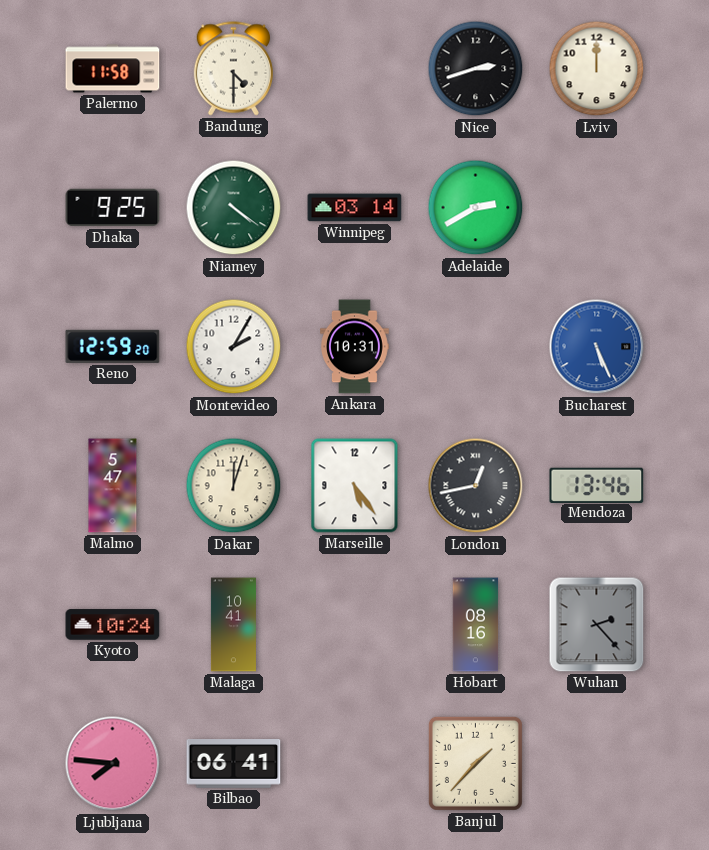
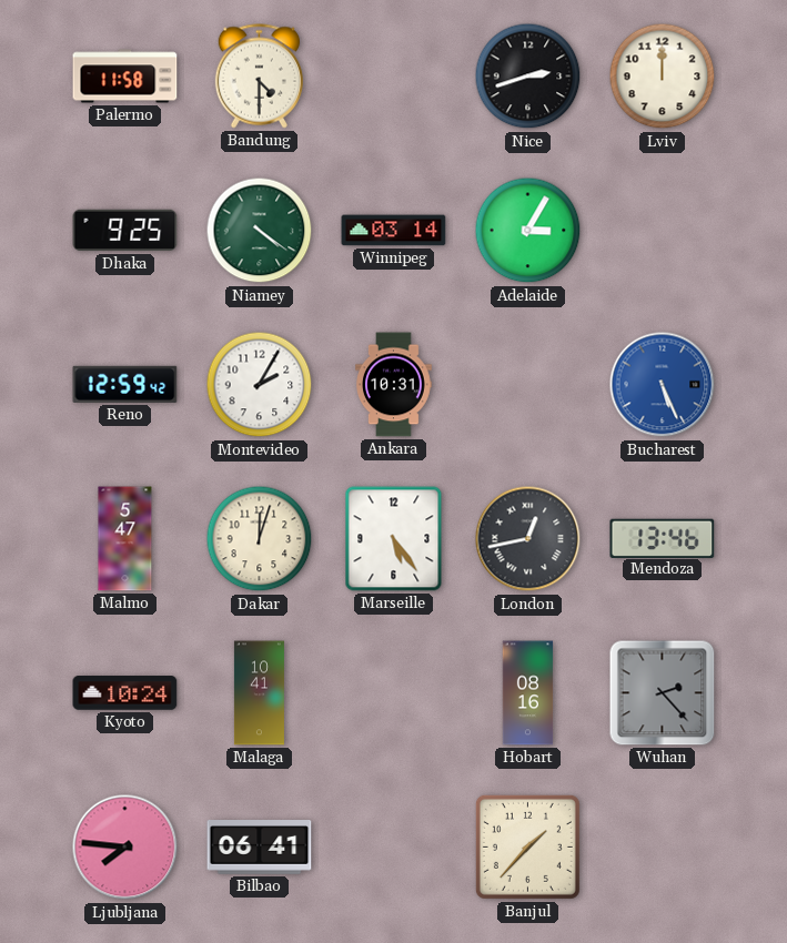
Adelaide: 2:40 -> 3:05 (528, 231)
Reno: 12:59:20 -> 12:59:42 (125, 384)
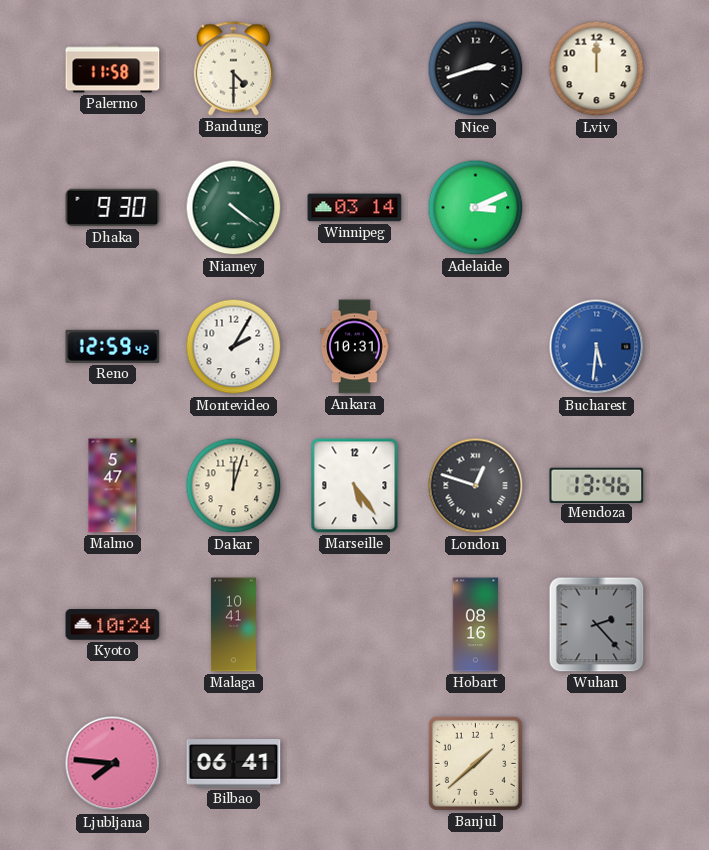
Dhaka: 9:25 -> 9:30 (113, 208)
Adelaide: 3:05 -> 3:11 (476, 208)
Bucharest: 5:26 -> 5:31 (597, 347)
London: 12:43 -> 12:48 (476, 486)
Banjul: 1:37 -> 1:38 (475, 763)
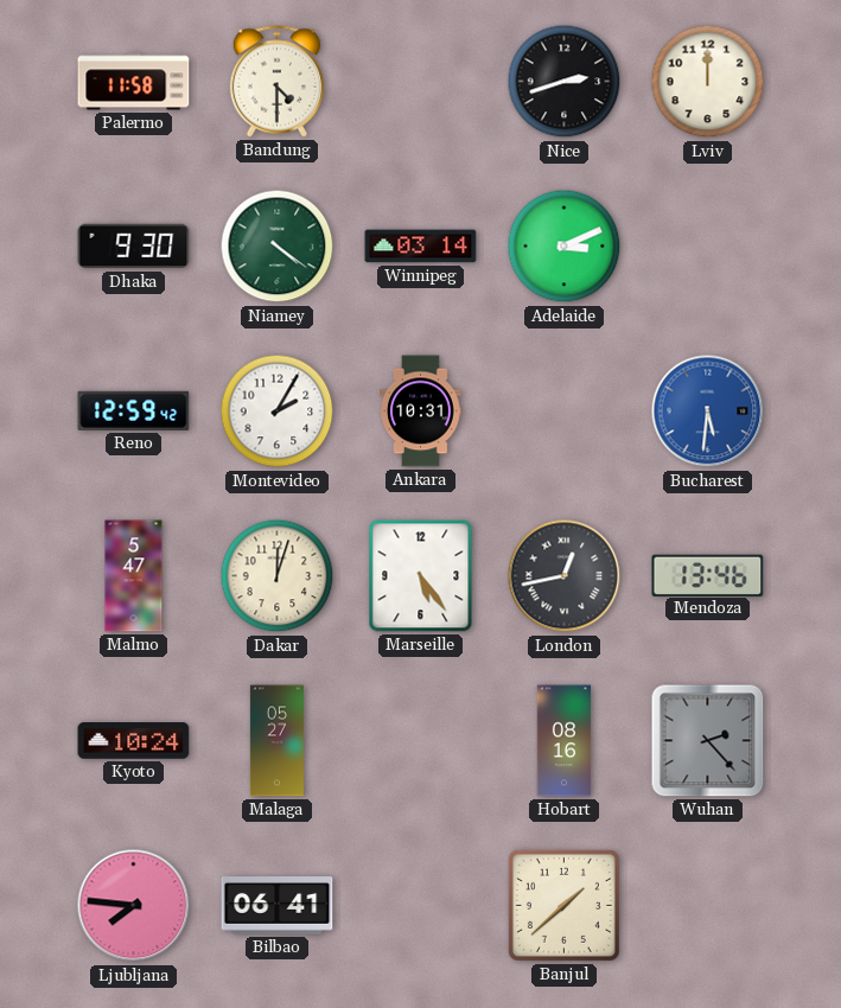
London: 12:48 -> 12:43 (565, 576)
Malaga: 10:41 -> 05:27 (276, 741)
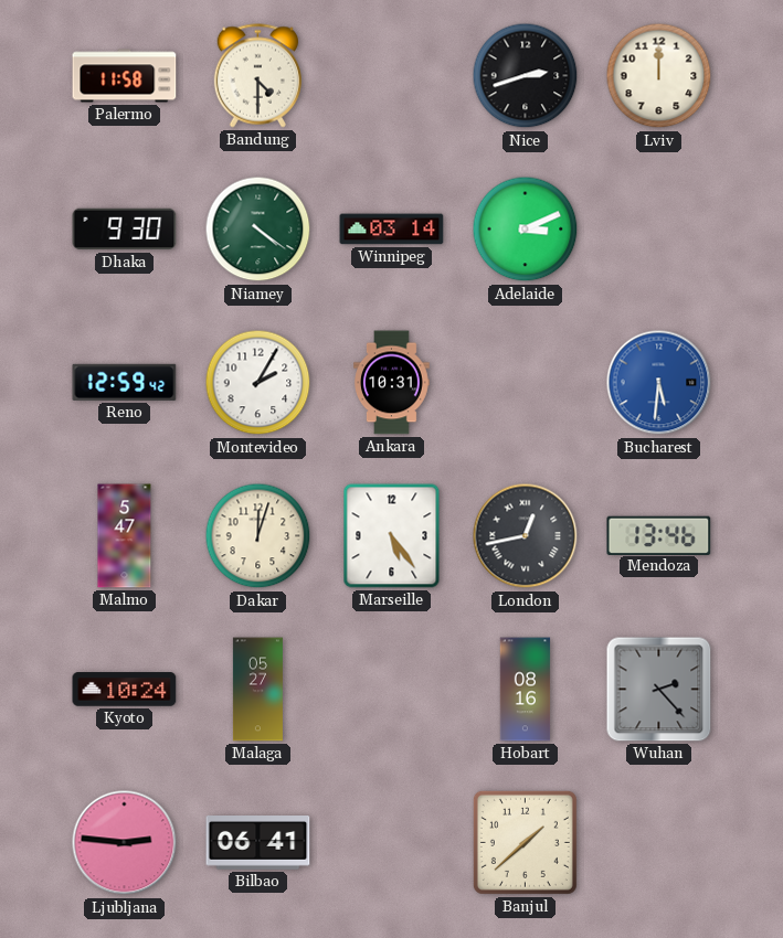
Ljubljana: 7:46 -> 2:46 (125, 843)
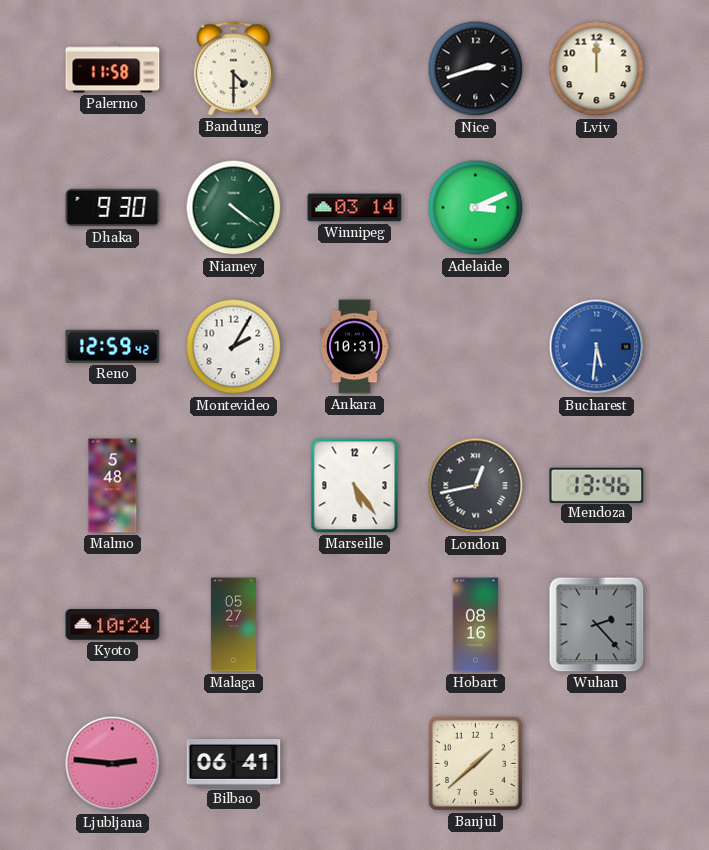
Malmo: 5:47 -> 5:48 (113, 486)
Dakar: 12:03 -> none (258, 536)
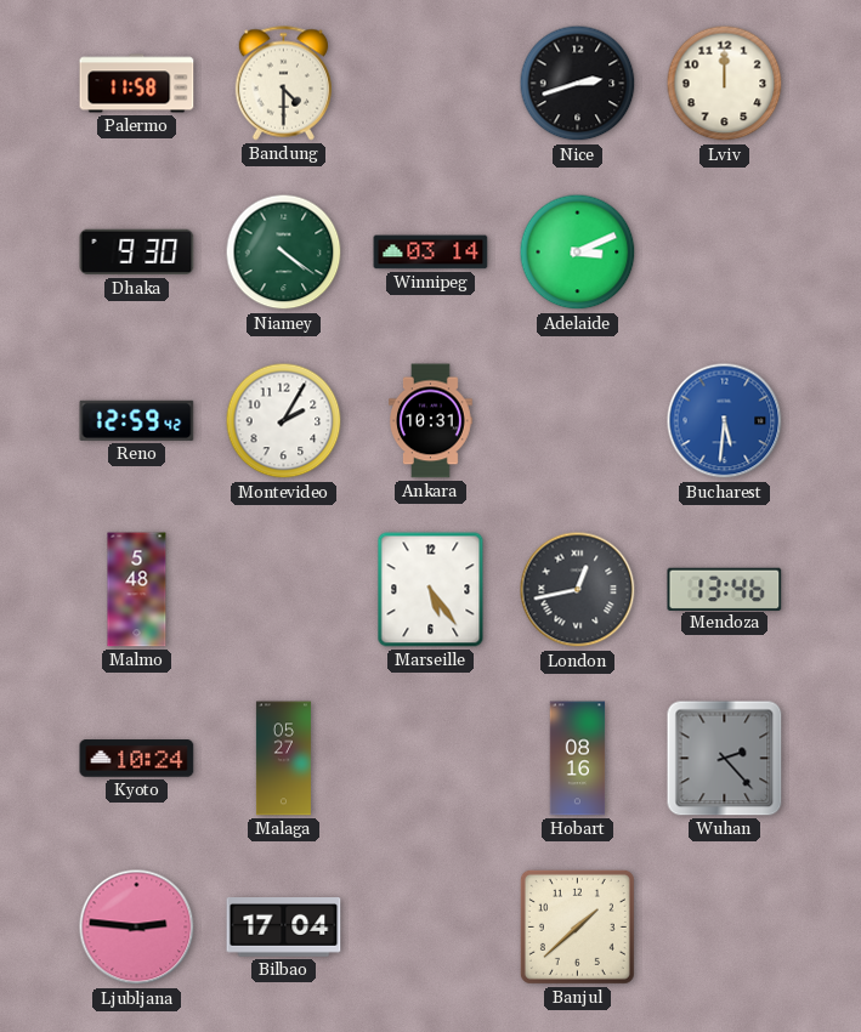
Bilbao: 06:41 -> 17:04 (284, 928)
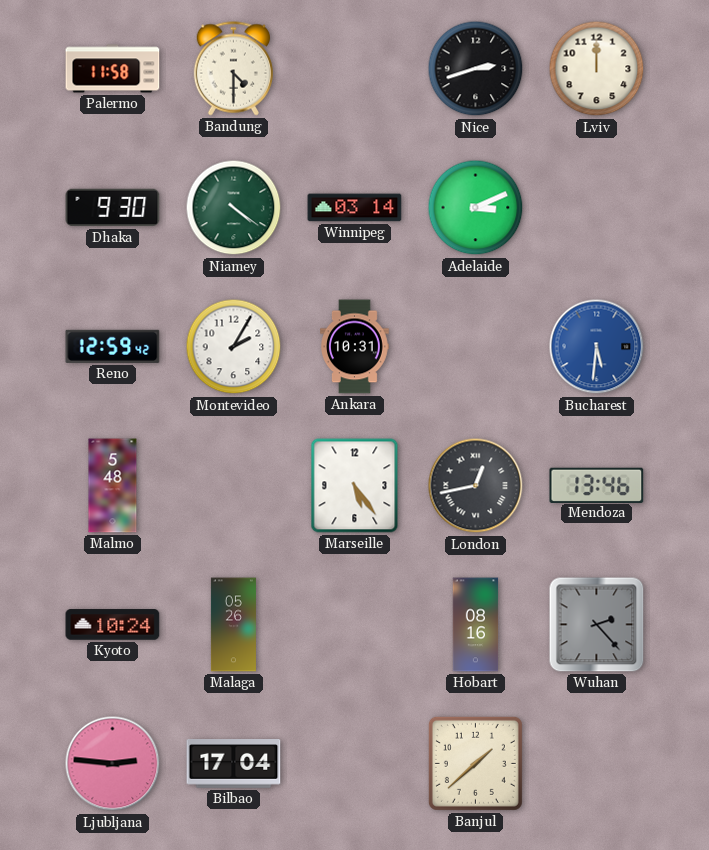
Malaga: 05:27 -> 05:26 (233, 625)
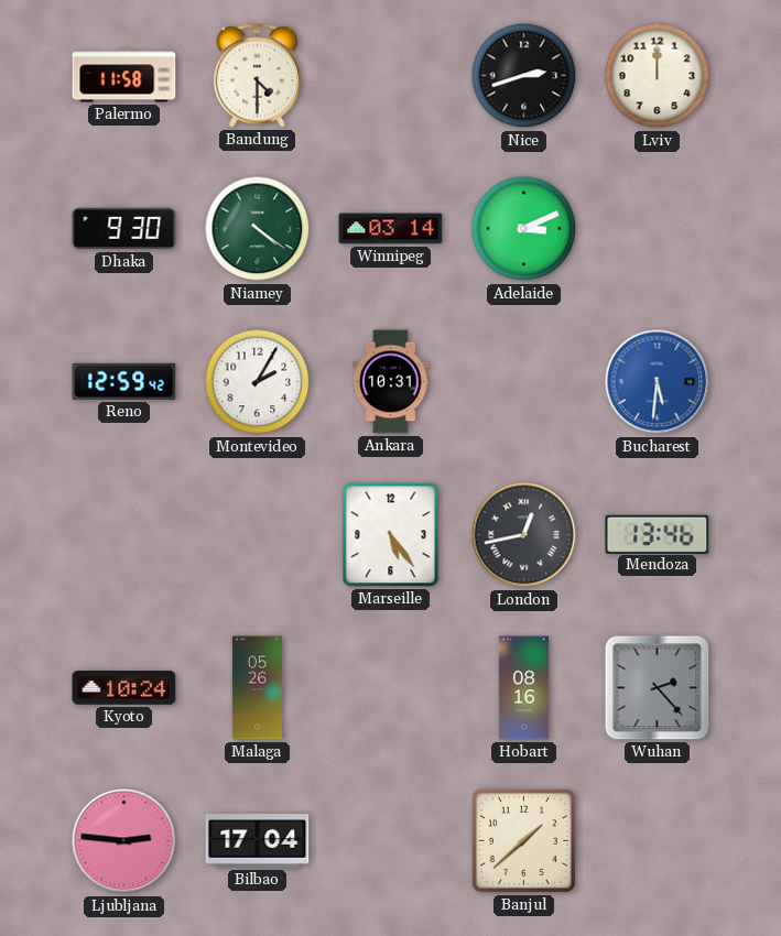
Malmo: 5:48 -> none (113, 486)
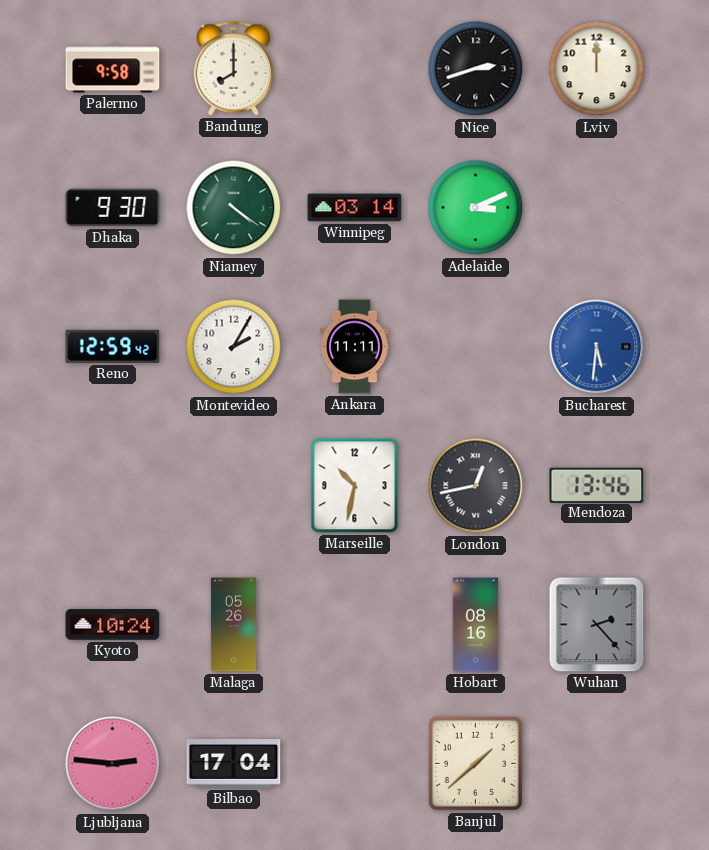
Palermo: 11:58 -> 9:58 (113, 69)
Bandung: 4:30 -> 8:00 (233, 69)
Ankara: 10:31 -> 11:11 (355, 347)
Marseille: 5:24 -> 10:32 (355, 486)
